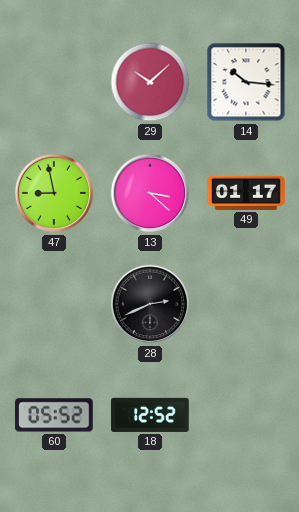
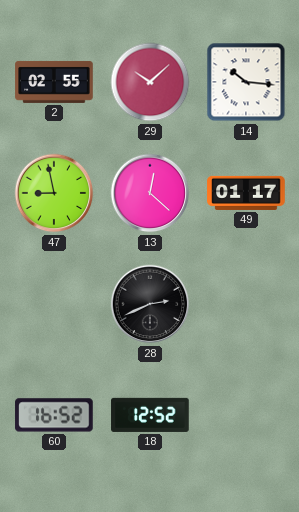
2: none -> 02:55 (54, 82)
13: 3:22 -> 12:22 (150, 193)
60: 05:52 -> 16:52 (54, 415)
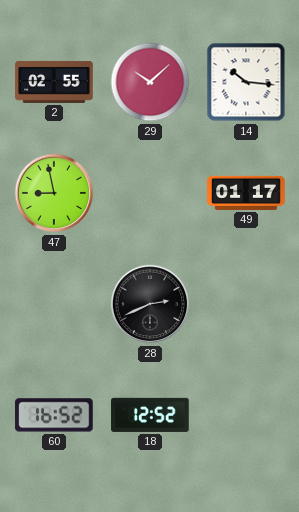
13: 12:22 -> none (150, 193)
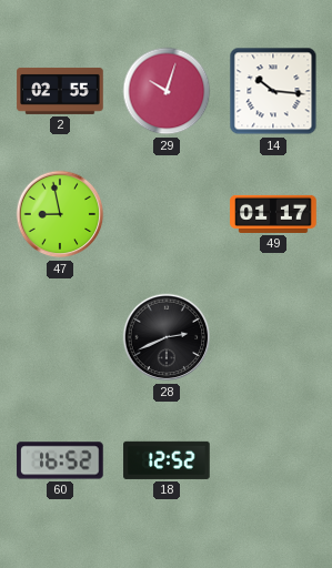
29: 10:08 -> 10:03 (167, 91)
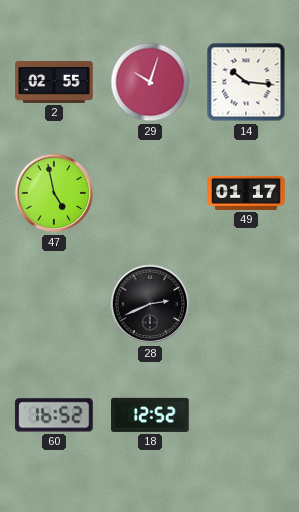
47: 8:58 -> 4:58 (54, 193)
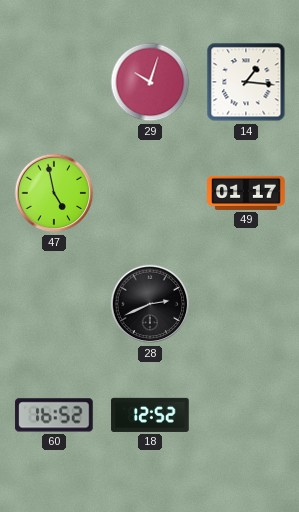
2: 02:55 -> none (54, 82)
14: 10:16 -> 1:16 (246, 82)
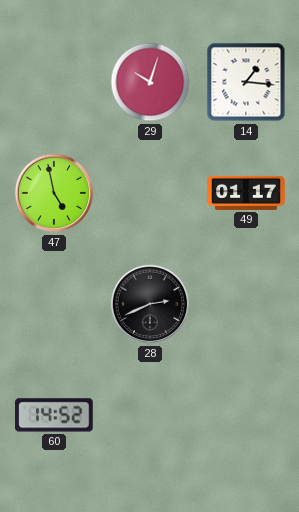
60: 16:52 -> 14:52 (54, 415)
18: 12:52 -> none (150, 415)
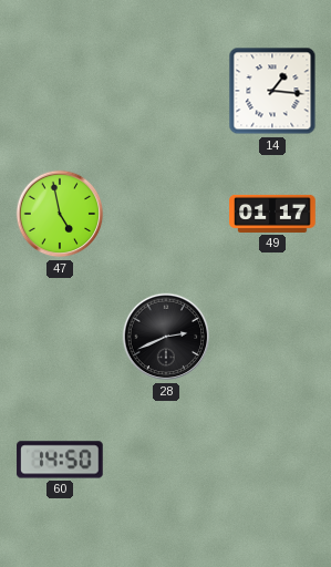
29: 10:03 -> none (150, 82)
60: 14:52 -> 14:50 (60, 460)
